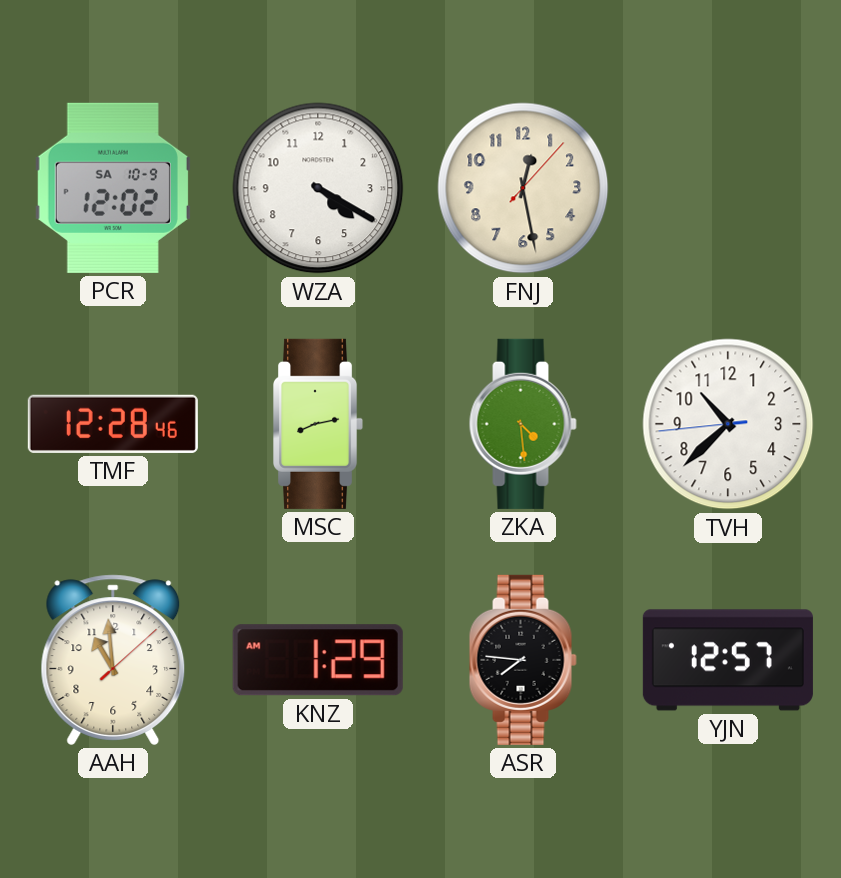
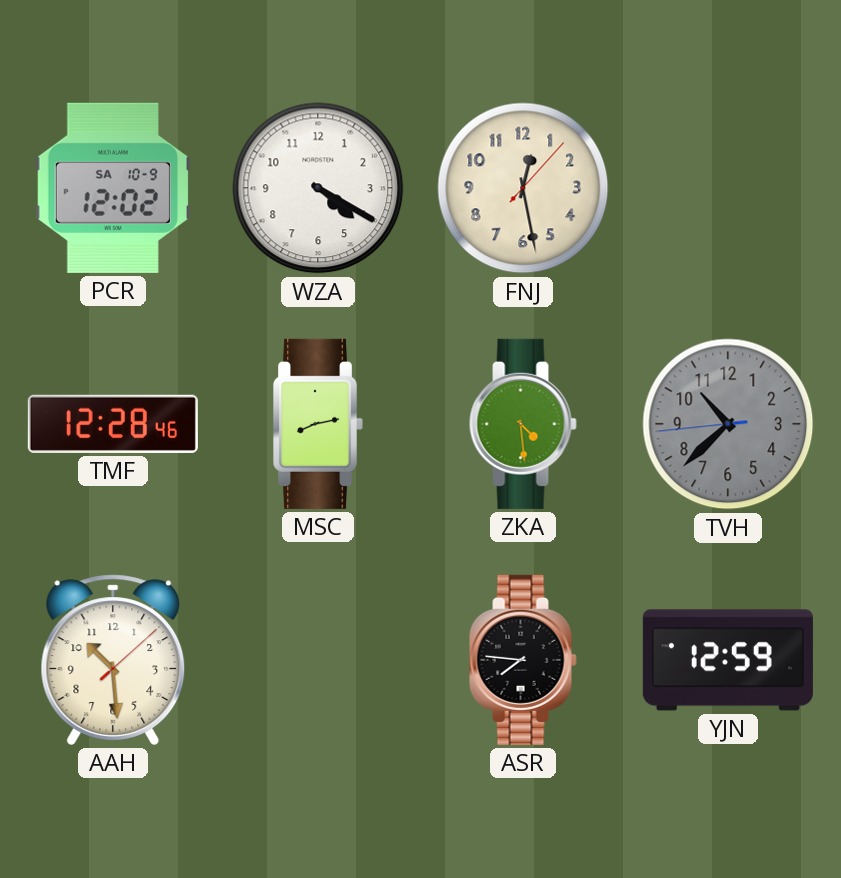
TVH dial: white -> grey (728, 424)
AAH: 10:59 -> 10:29 (113, 660)
KNZ: 1:29 -> none (318, 660)
YJN: 12:57 -> 12:59 (728, 660)
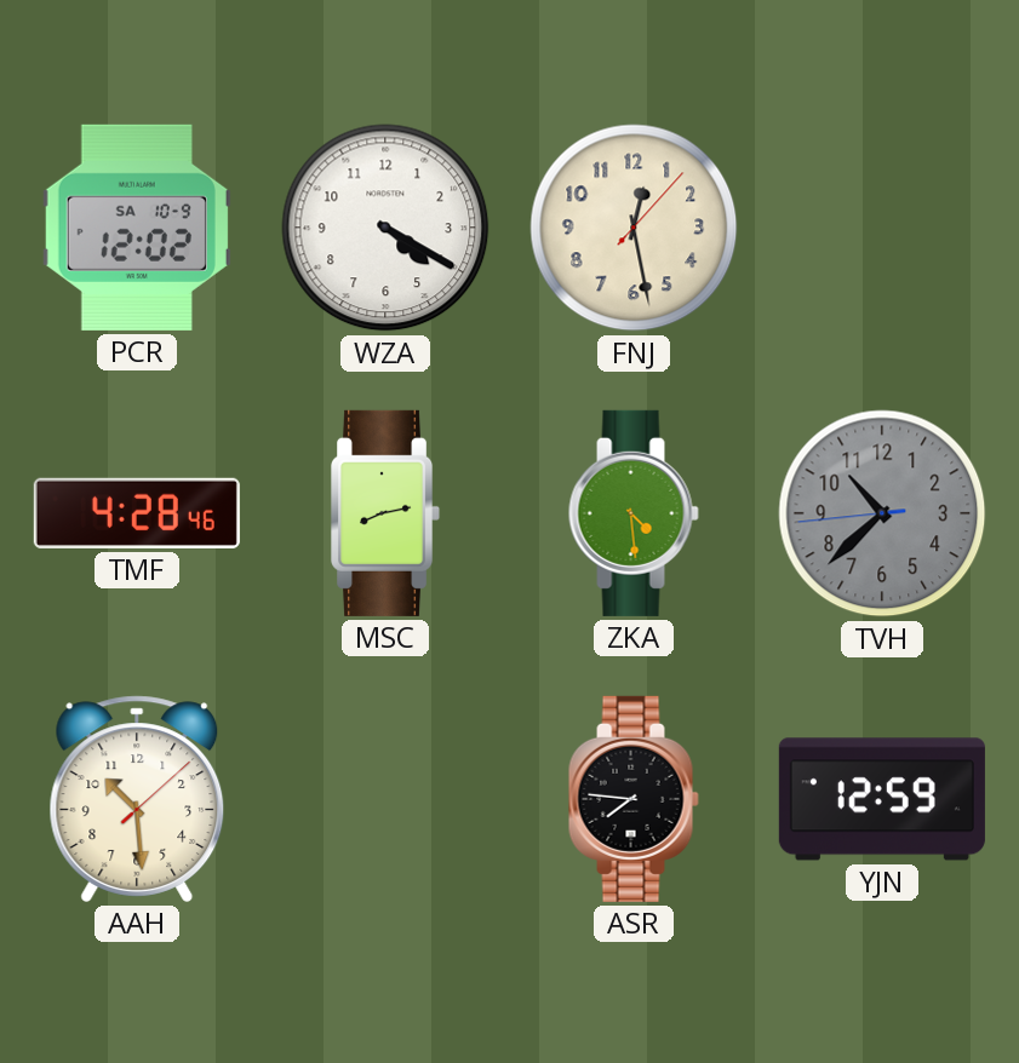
TMF: 12:28 -> 4:28 (137, 513)
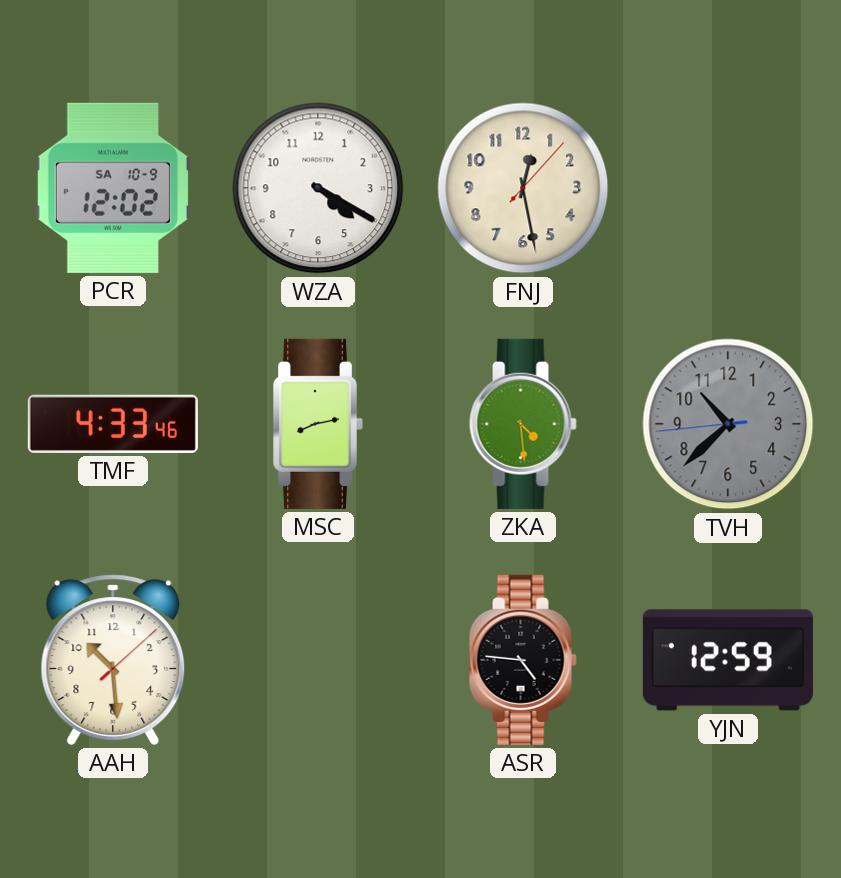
TMF: 4:28 -> 4:33 (113, 424)
ASR: 7:46 -> 4:46 (523, 660)
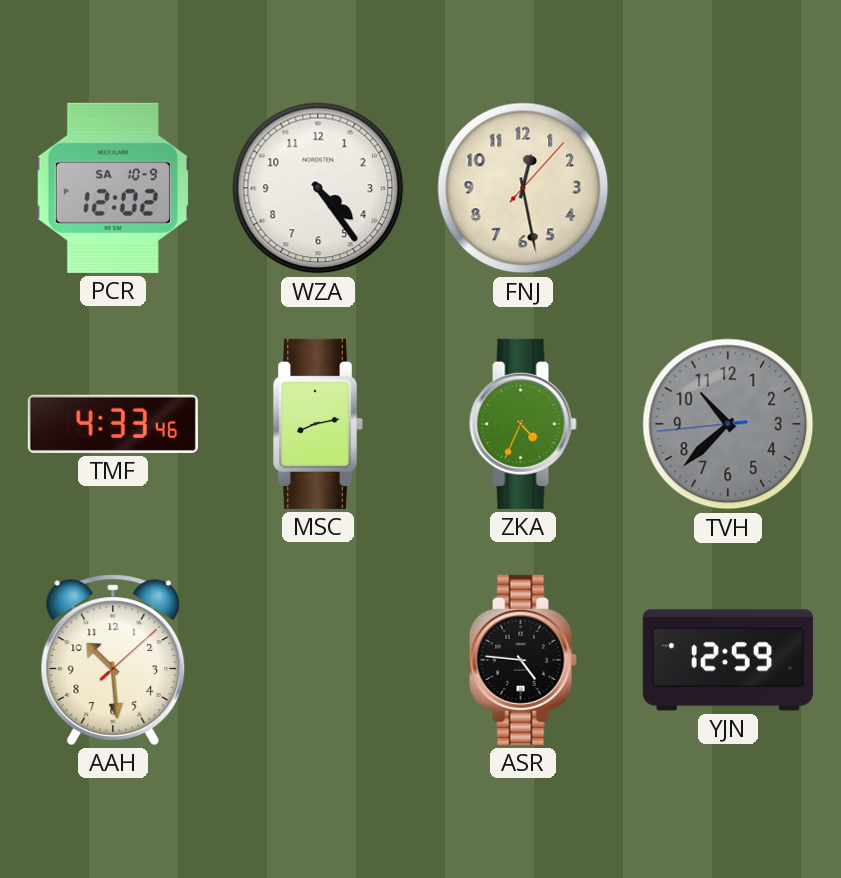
WZA: 4:20 -> 4:24 (318, 188)
ZKA: 4:29 -> 4:34 (523, 424)
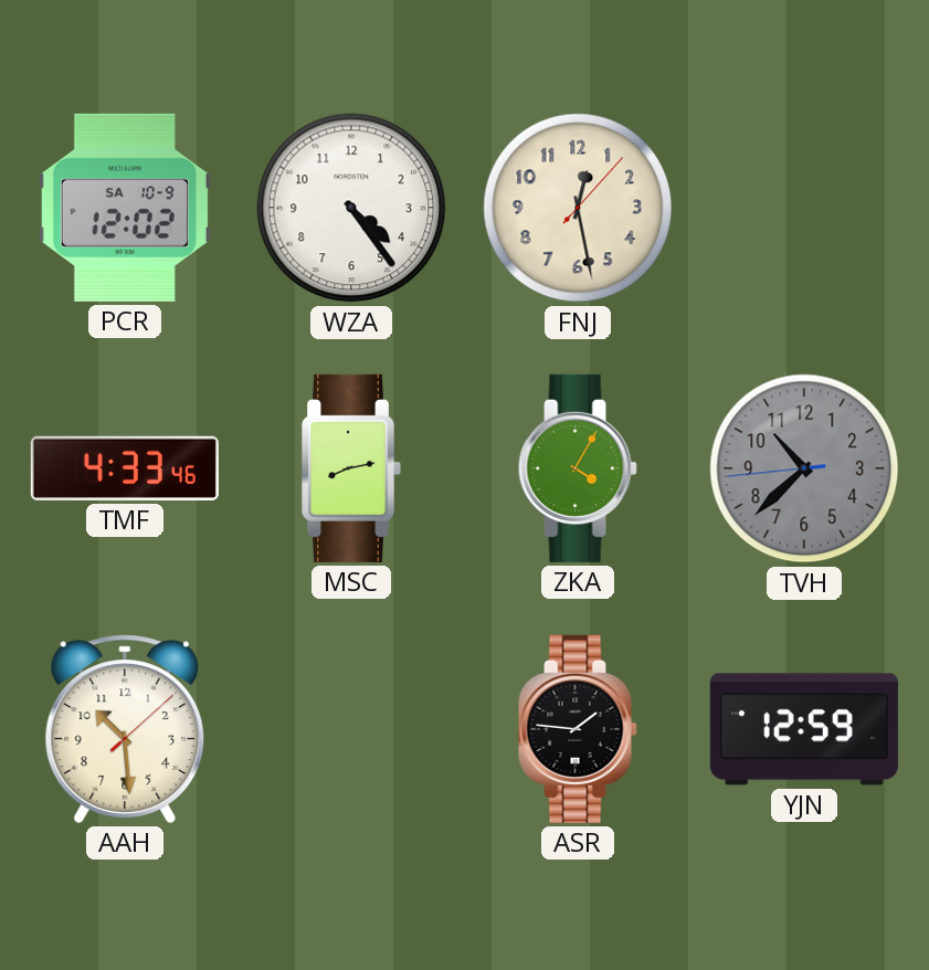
ZKA: 4:34 -> 4:05 (578, 468)
ASR: 4:46 -> 1:46 (578, 729)
